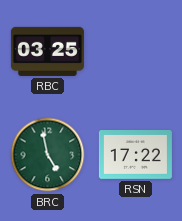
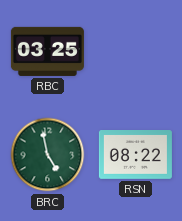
RSN: 17:22 -> 08:22 (135, 155)
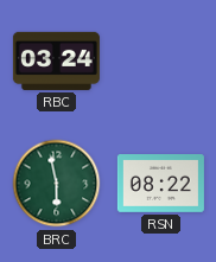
RBC: 03:25 -> 03:24 (56, 60)
BRC: 4:58 -> 5:58 (57, 184)
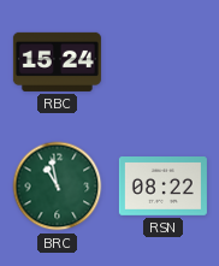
RBC: 03:24 -> 15:24 (57, 61)
BRC: 5:58 -> 10:58 (58, 187)
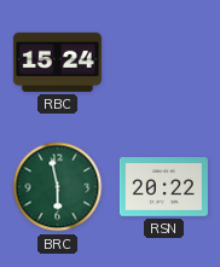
BRC: 10:58 -> 5:58 (58, 187)
RSN: 08:22 -> 20:22 (163, 187)
